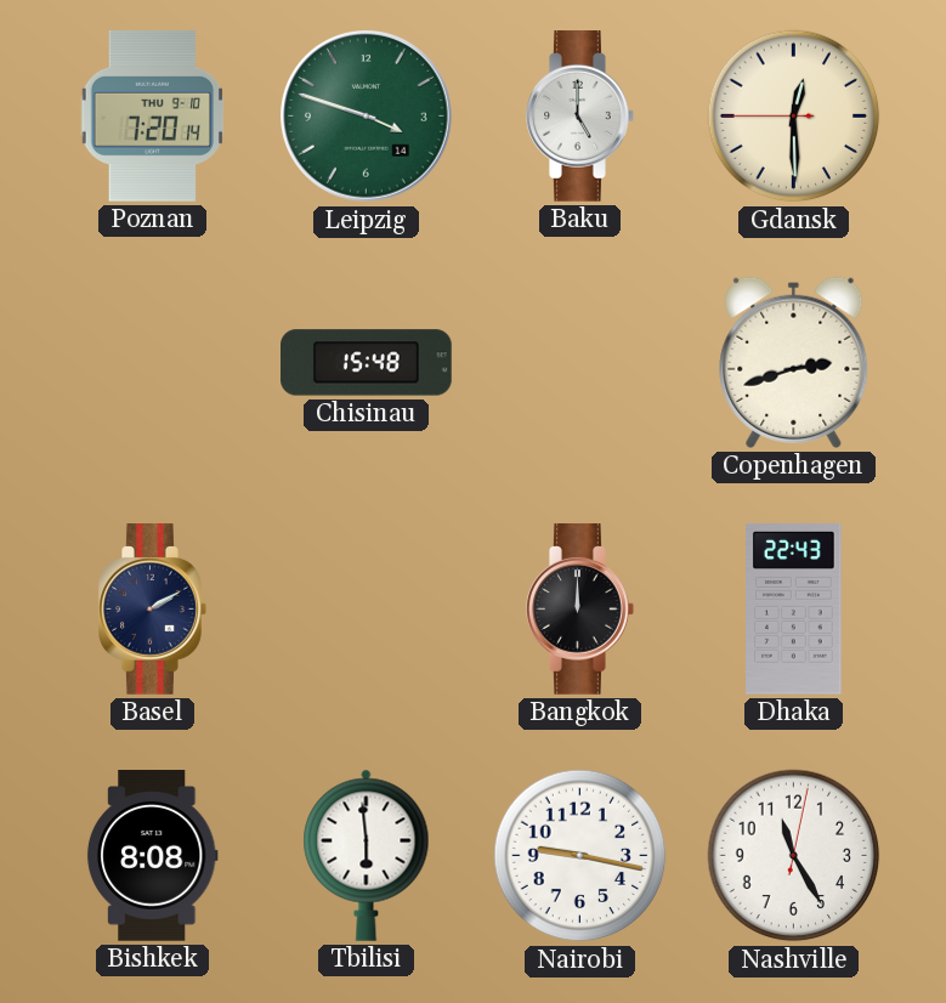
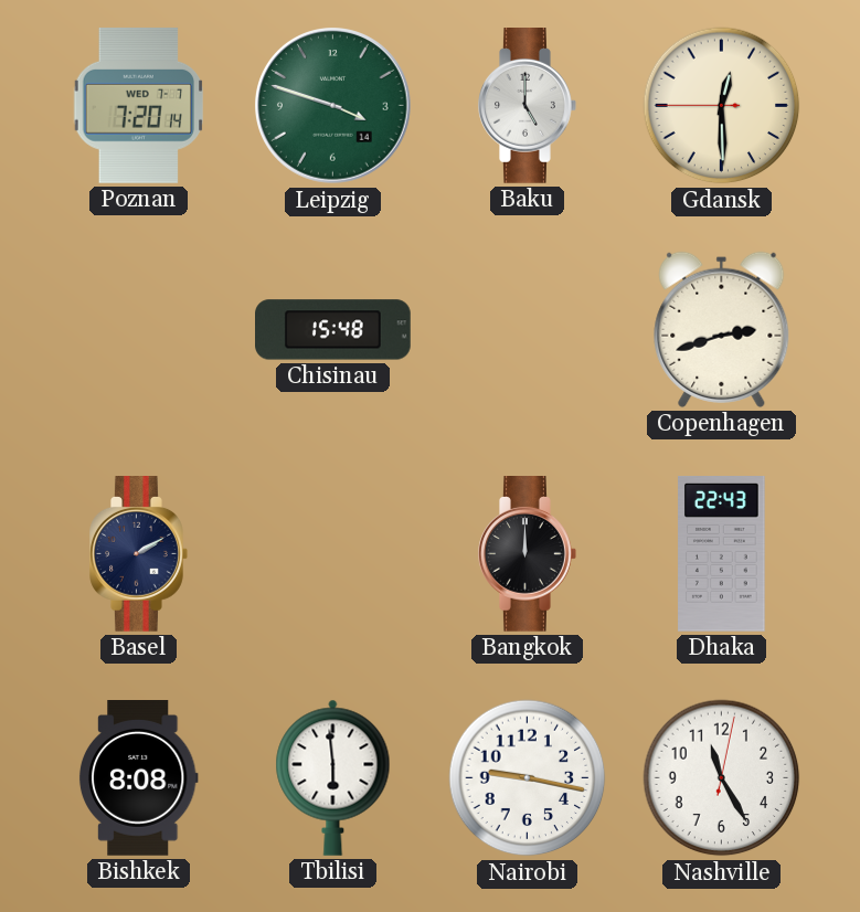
Poznan date: THU 9-10 -> WED 7-7 (139, 106)
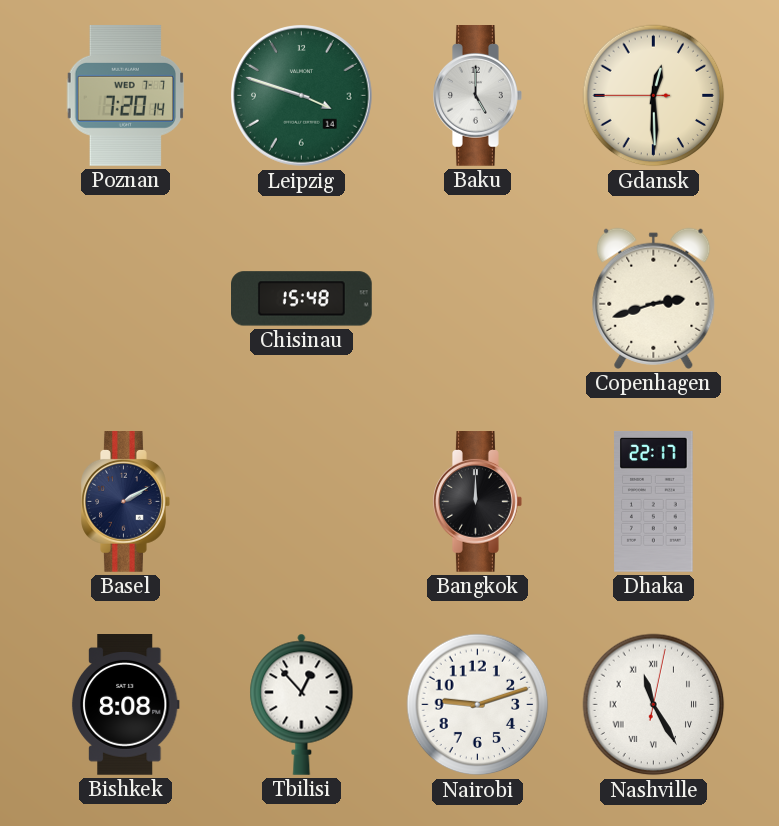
Dhaka: 22:43 -> 22:17 (654, 502)
Tbilisi: 5:59 -> 12:53 (302, 704)
Nairobi: 9:17 -> 9:12 (478, 705)
Nashville numerals: Arabic -> Roman (654, 705)
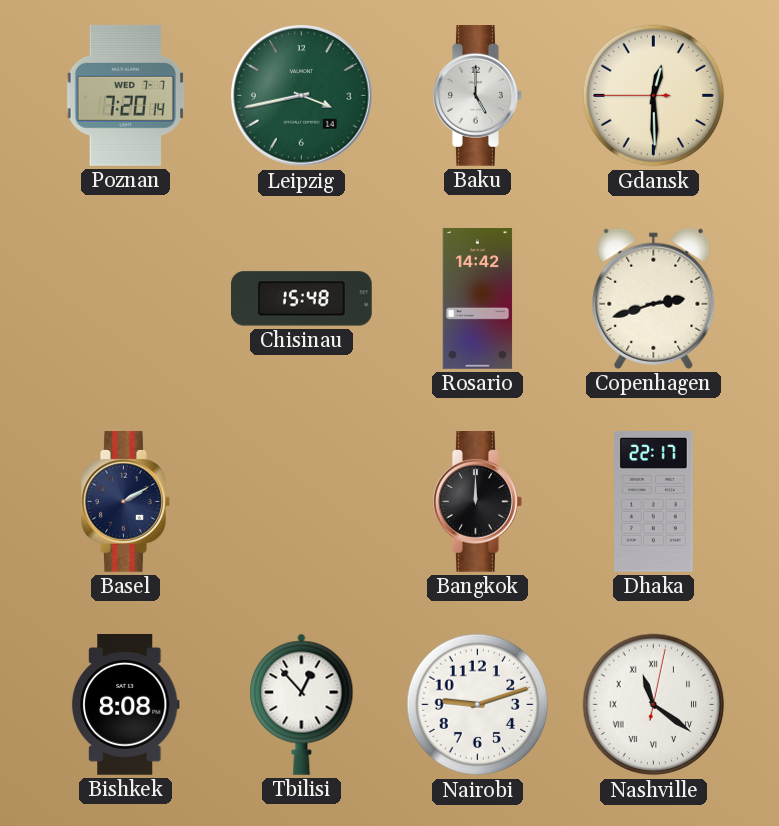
Leipzig: 3:48 -> 3:43 (302, 96)
Rosario: none -> 14:42 (478, 299)
Nashville: 11:25 -> 11:21 (654, 705)
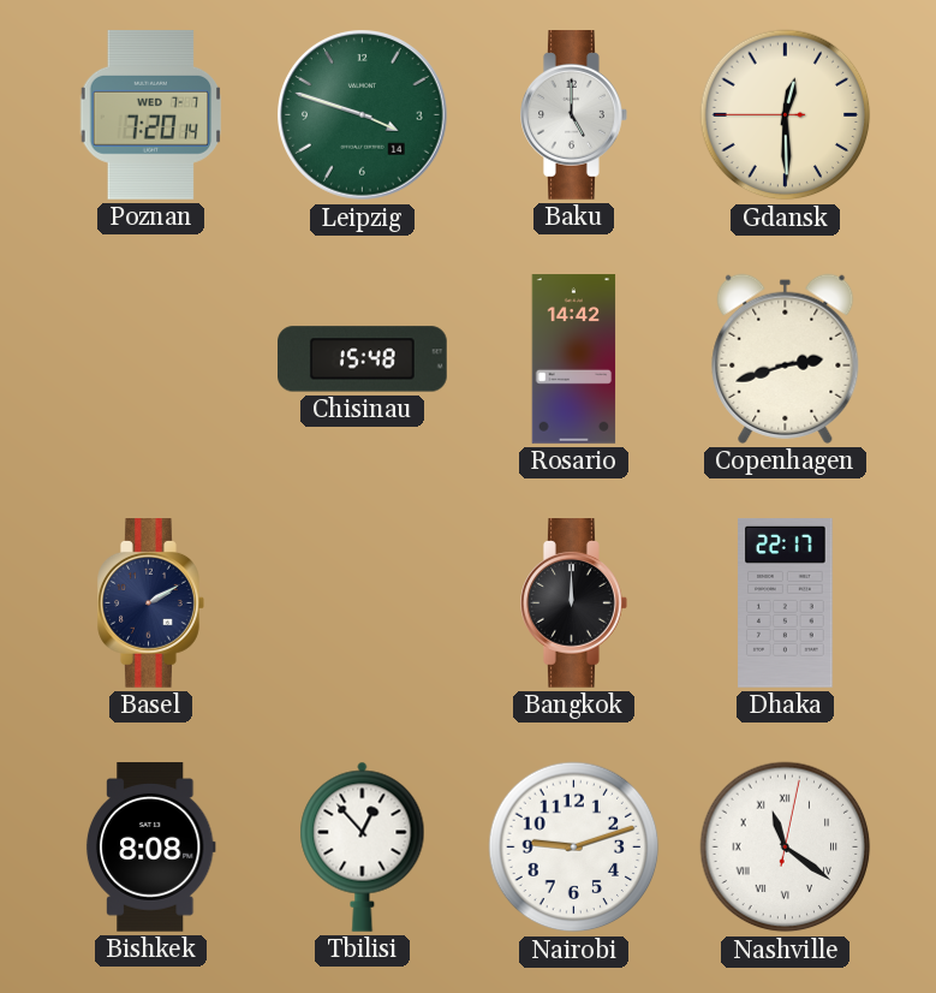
Leipzig: 3:43 -> 3:48 (363, 115)
